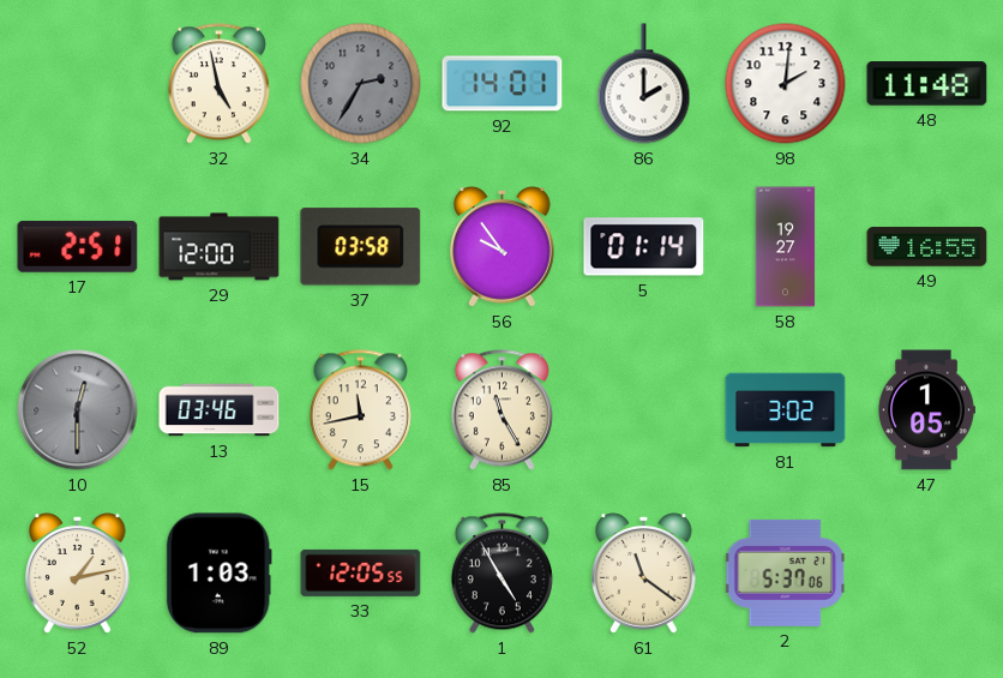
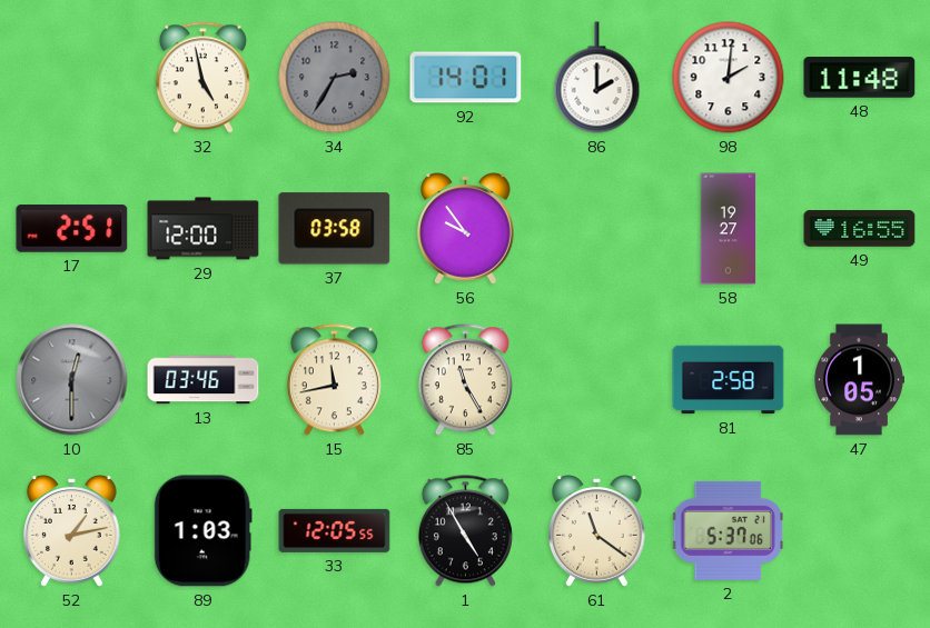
5: 01:14 -> none (644, 247)
81: 3:02 -> 2:58 (729, 380)
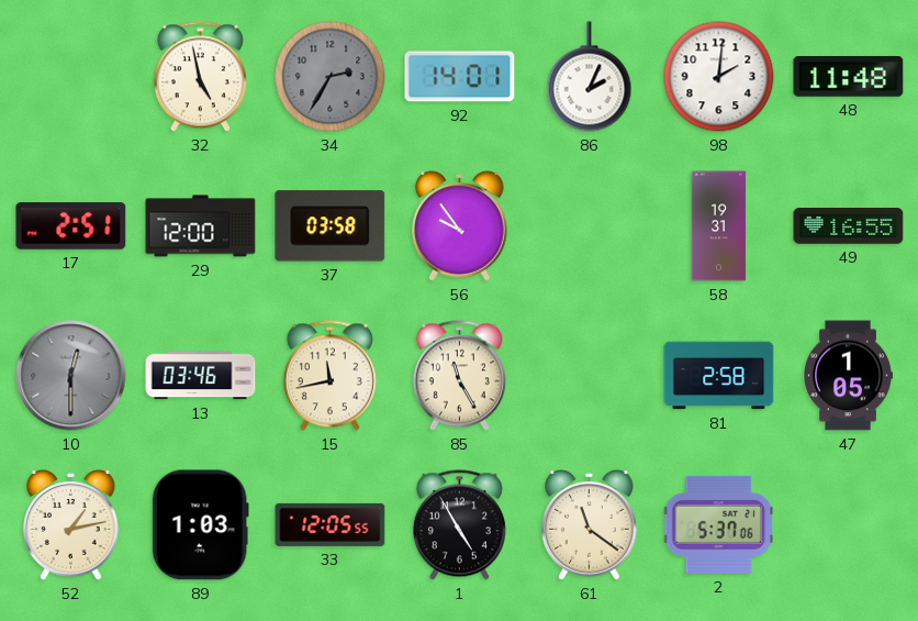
86: 2:00 -> 2:04 (590, 77)
58: 19:27 -> 19:31 (719, 226)
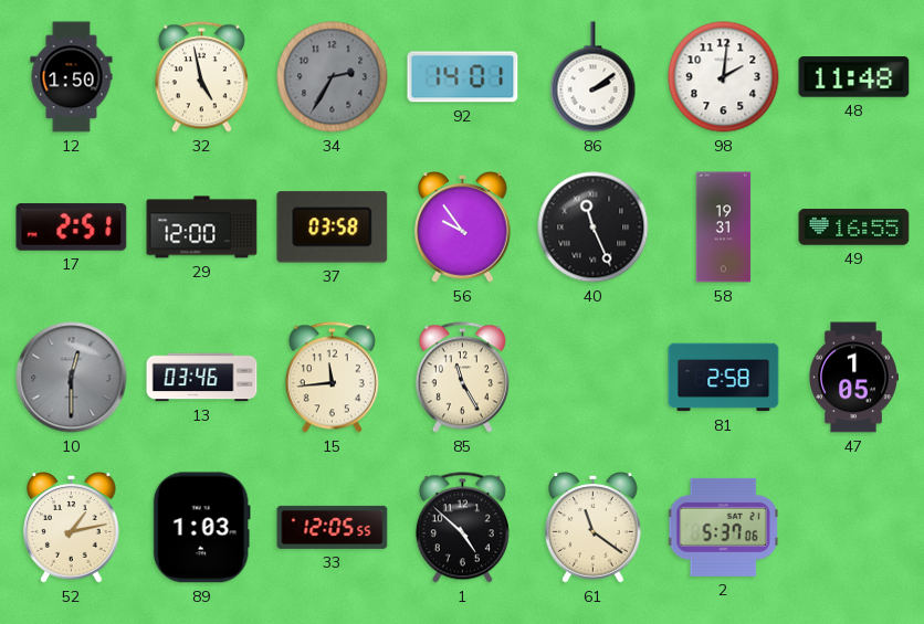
12: none -> 1:50 (72, 77)
86: 2:04 -> 2:09 (594, 77)
40: none -> 11:26 (594, 228)
15: 11:43 -> 11:44 (332, 378)
1: 4:55 -> 4:52 (462, 528)
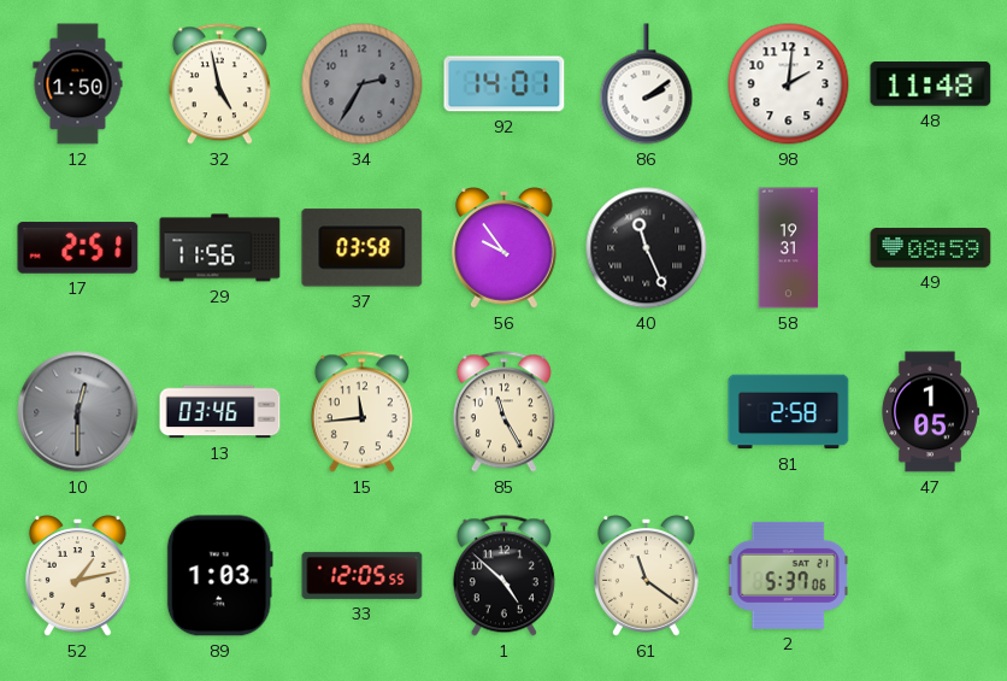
29: 12:00 -> 11:56 (220, 248)
49: 16:55 -> 08:59 (931, 248)
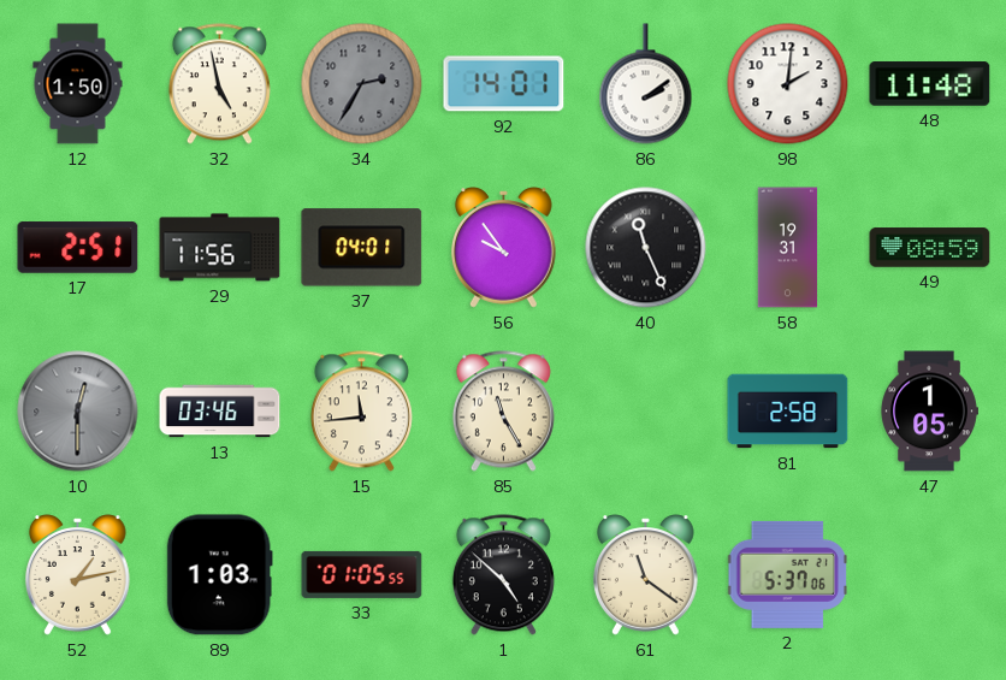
37: 03:58 -> 04:01 (362, 248)
33: 12:05 -> 01:05 (362, 574)
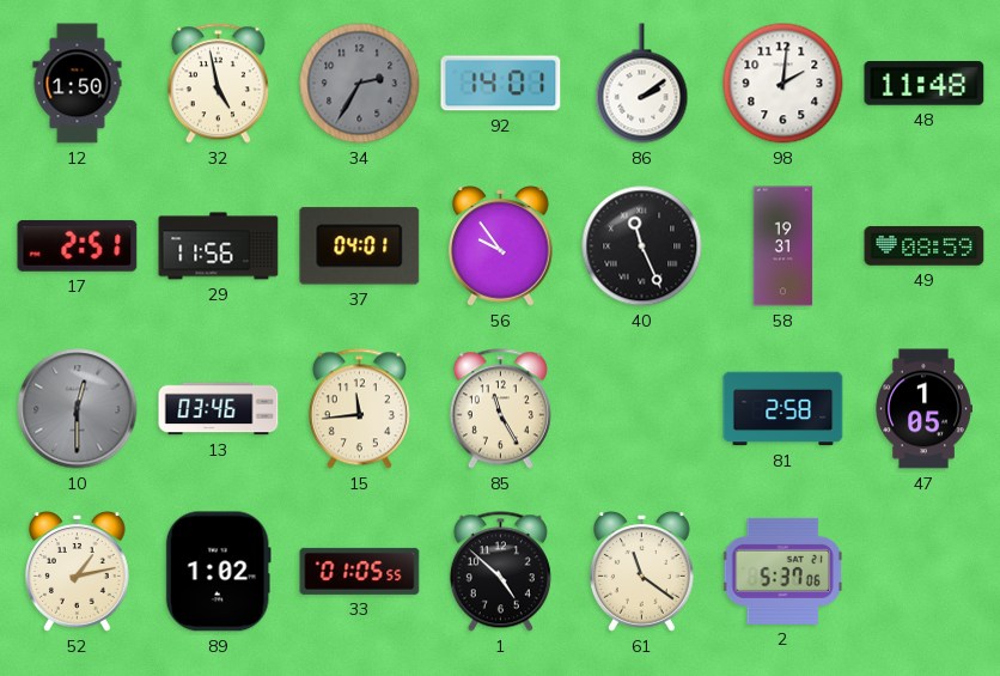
89: 1:03 -> 1:02 (218, 572)
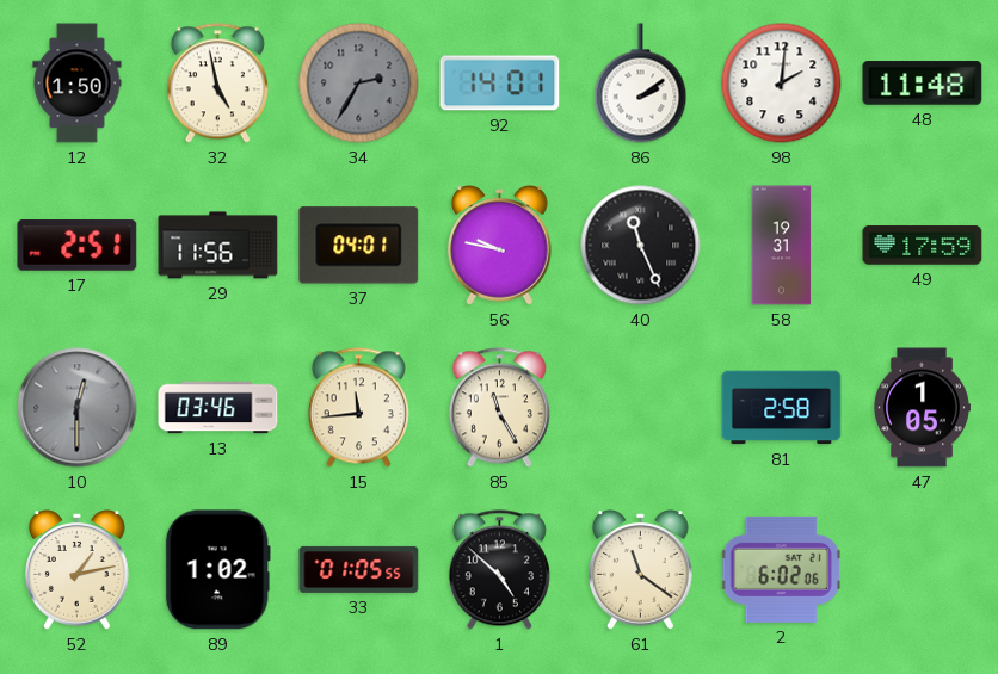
56: 9:54 -> 9:47 (500, 246)
49: 08:59 -> 17:59 (923, 246)
2: 5:37 -> 6:02 (781, 569)
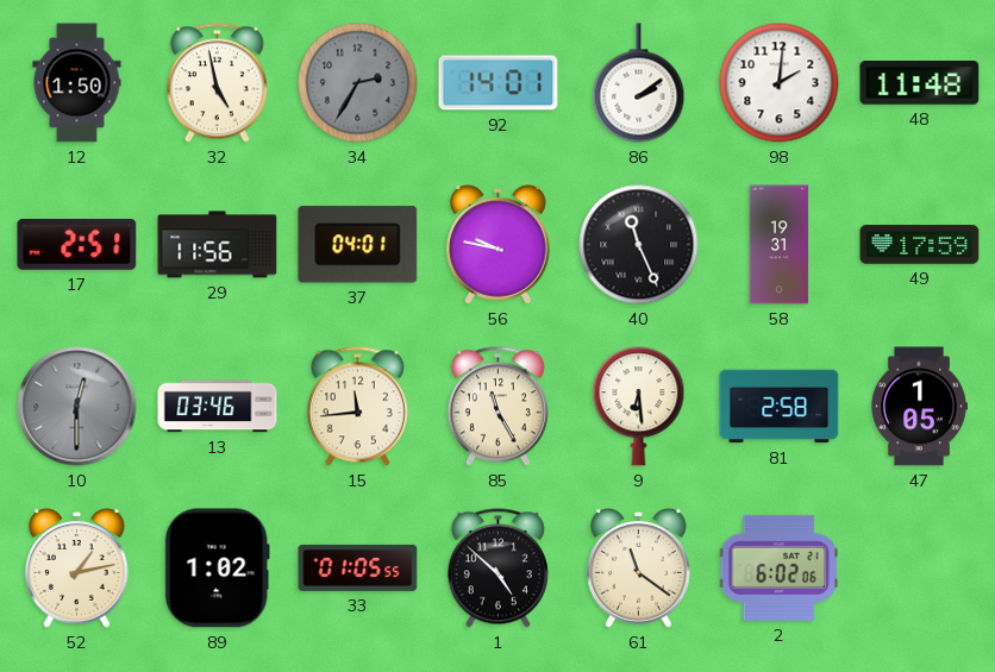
9: none -> 6:29 (639, 407)
